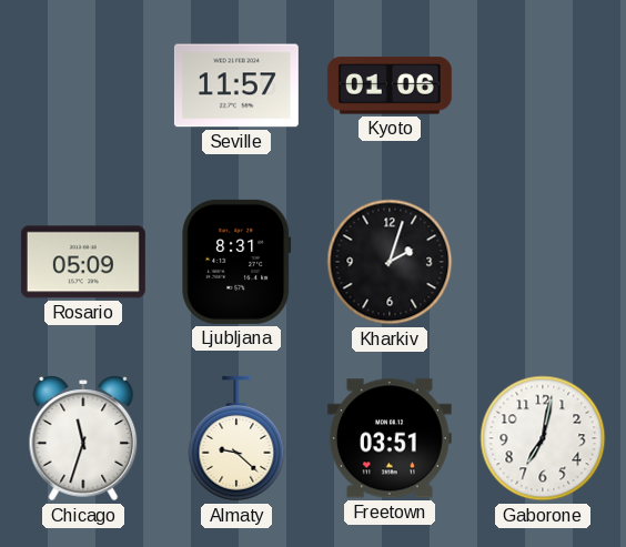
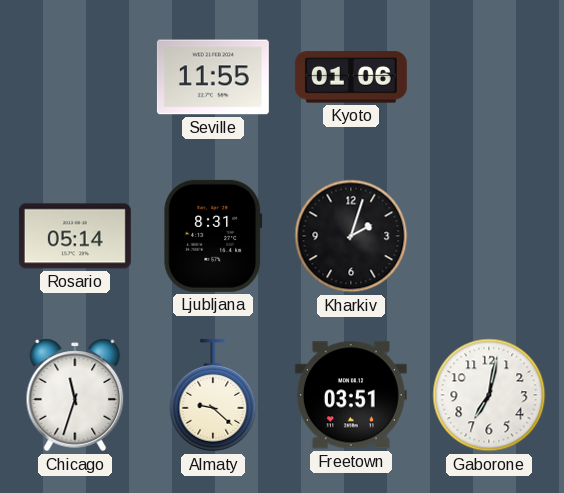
Seville: 11:57 -> 11:55 (213, 77)
Rosario: 05:09 -> 05:14 (75, 236)
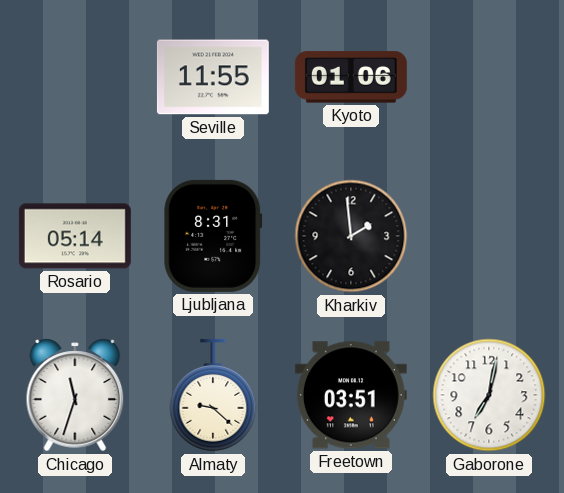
Kharkiv: 2:03 -> 1:59 (351, 236)
